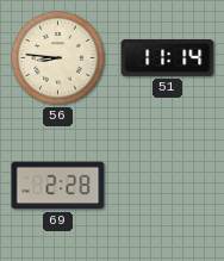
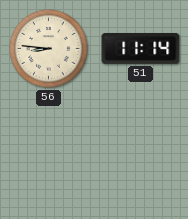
69: 2:28 -> none (58, 186)
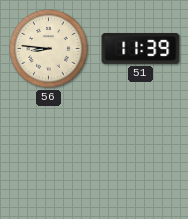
51: 11:14 -> 11:39 (141, 48)
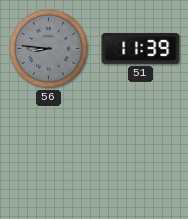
56 dial: cream -> grey (49, 49)
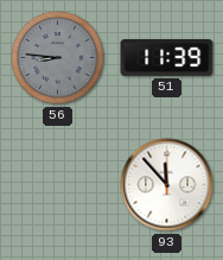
93: none -> 11:53 (167, 185)
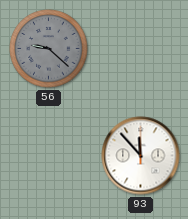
56: 8:46 -> 9:22 (49, 49)
51: 11:39 -> none (167, 57)
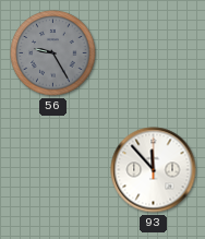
56: 9:22 -> 9:25 (53, 53)
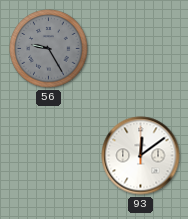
93: 11:53 -> 12:09 (141, 156)
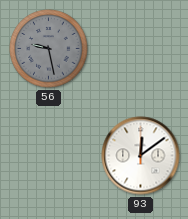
56: 9:25 -> 9:28 (49, 49)
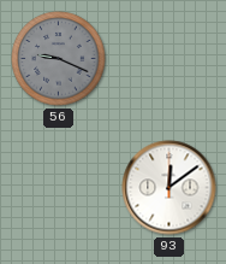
56: 9:28 -> 9:19 (59, 59)
